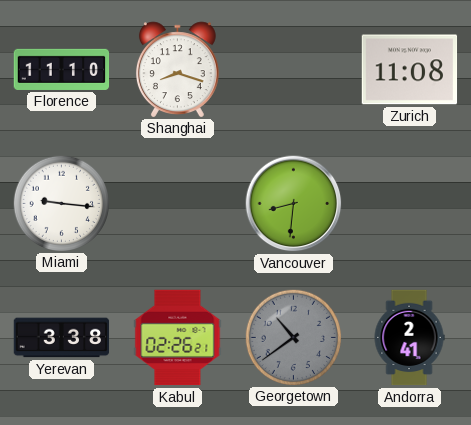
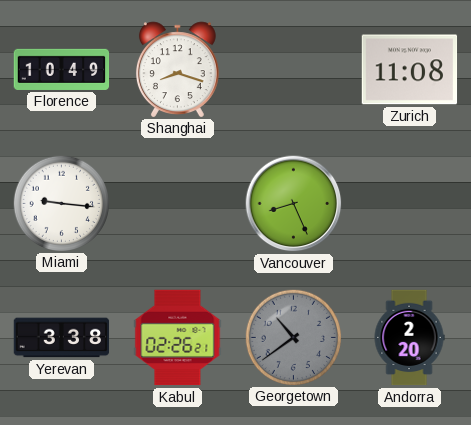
Florence: 11:10 -> 10:49 (62, 69)
Vancouver: 8:31 -> 8:26 (294, 204)
Andorra: 2:41 -> 2:20 (409, 338)
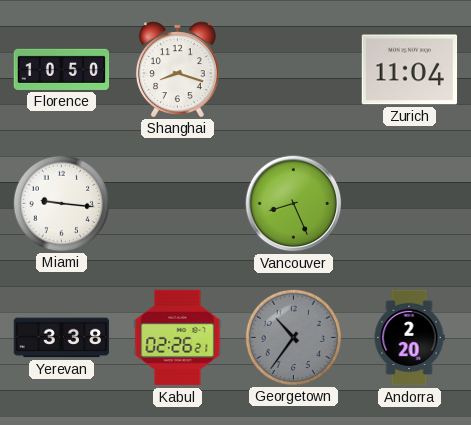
Florence: 10:49 -> 10:50 (62, 69)
Zurich: 11:08 -> 11:04 (410, 70)
Georgetown: 10:39 -> 10:36 (293, 337)
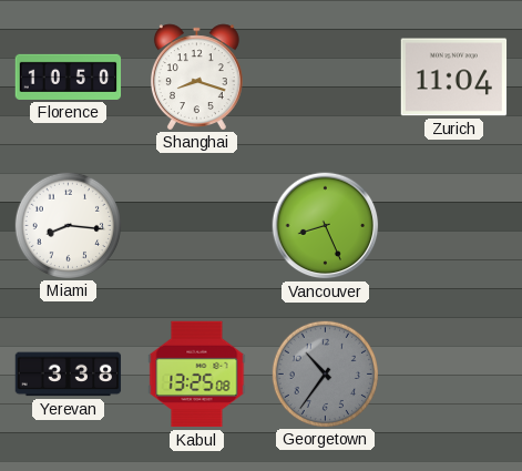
Miami: 9:16 -> 8:16 (68, 225)
Kabul: 02:26 -> 13:25 (197, 375)
Andorra: 2:20 -> none (409, 338)
